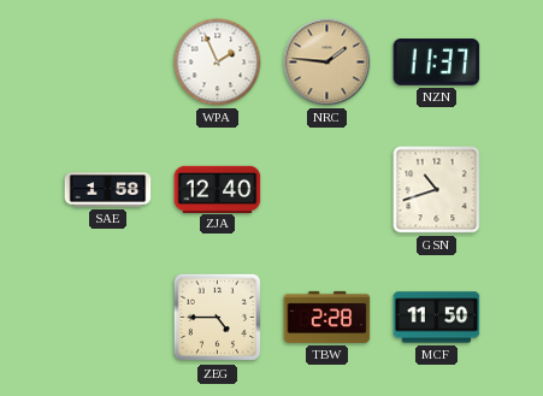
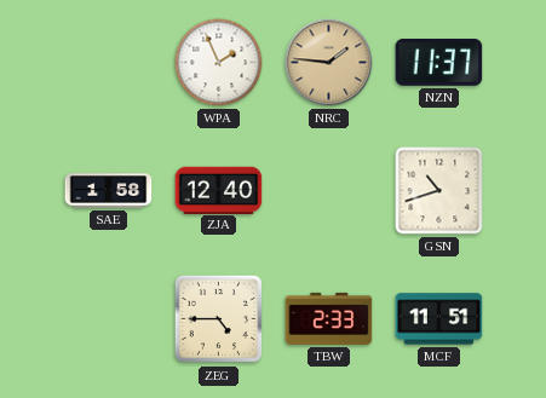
TBW: 2:28 -> 2:33 (329, 318)
MCF: 11:50 -> 11:51 (439, 319)
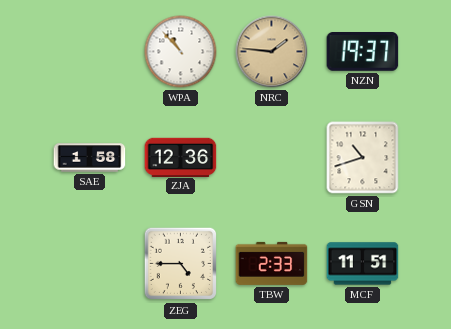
WPA: 1:56 -> 10:53 (181, 52)
NZN: 11:37 -> 19:37 (363, 52)
ZJA: 12:40 -> 12:36 (181, 157)
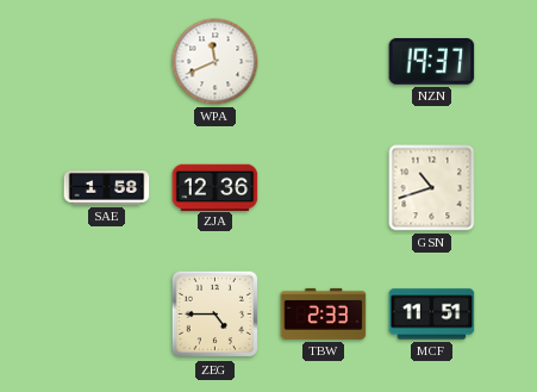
WPA: 10:53 -> 11:41 (216, 62)
NRC: 1:46 -> none (272, 52)
